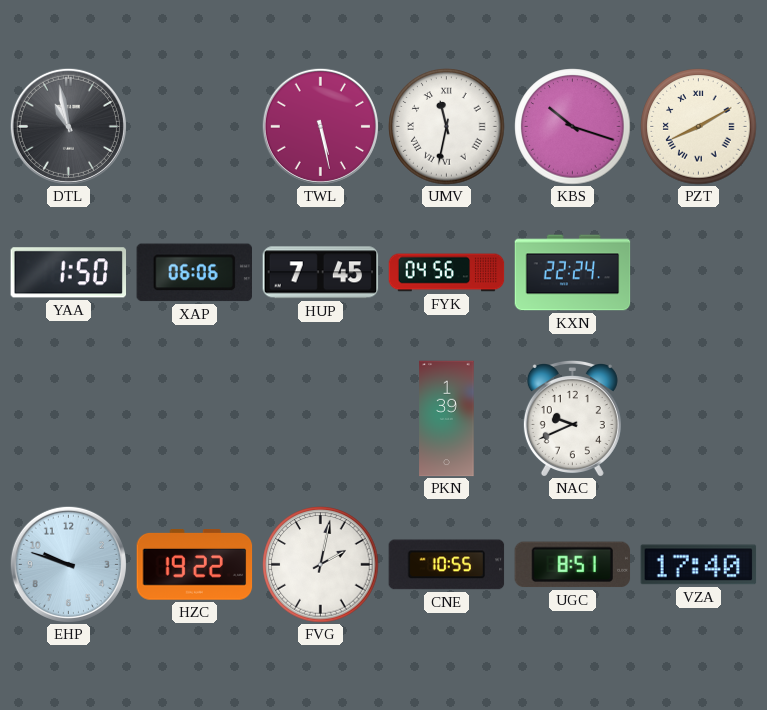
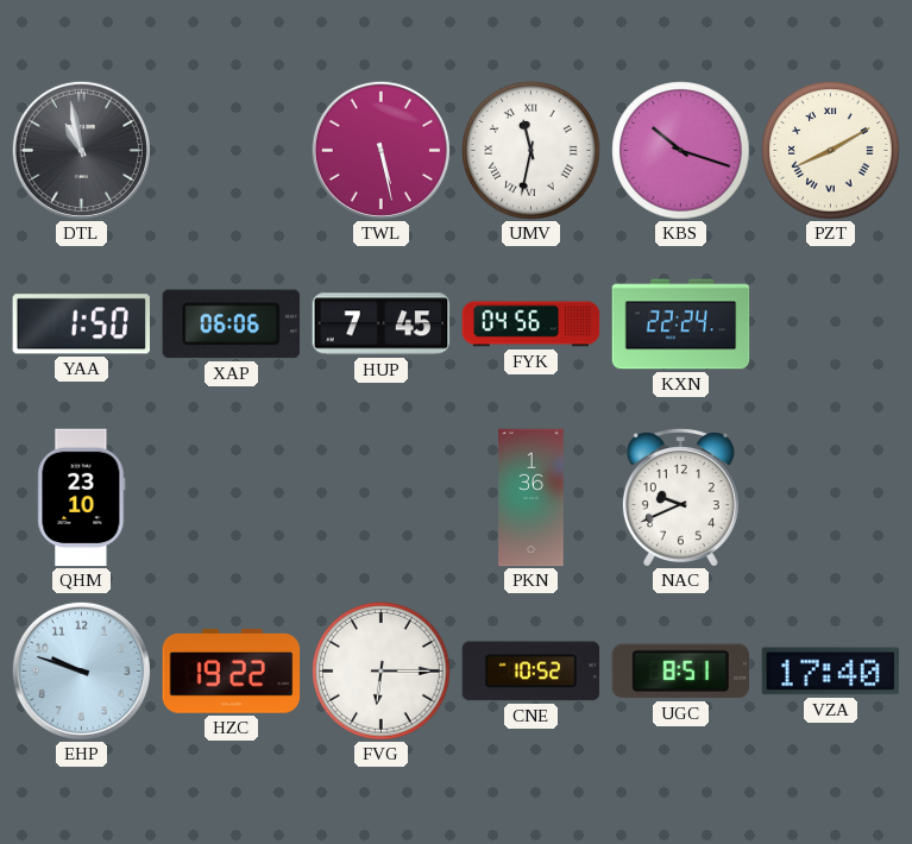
QHM: none -> 23:10 (82, 498)
PKN: 1:39 -> 1:36 (532, 498)
FVG: 2:02 -> 6:15 (382, 672)
CNE: 10:55 -> 10:52 (532, 672)
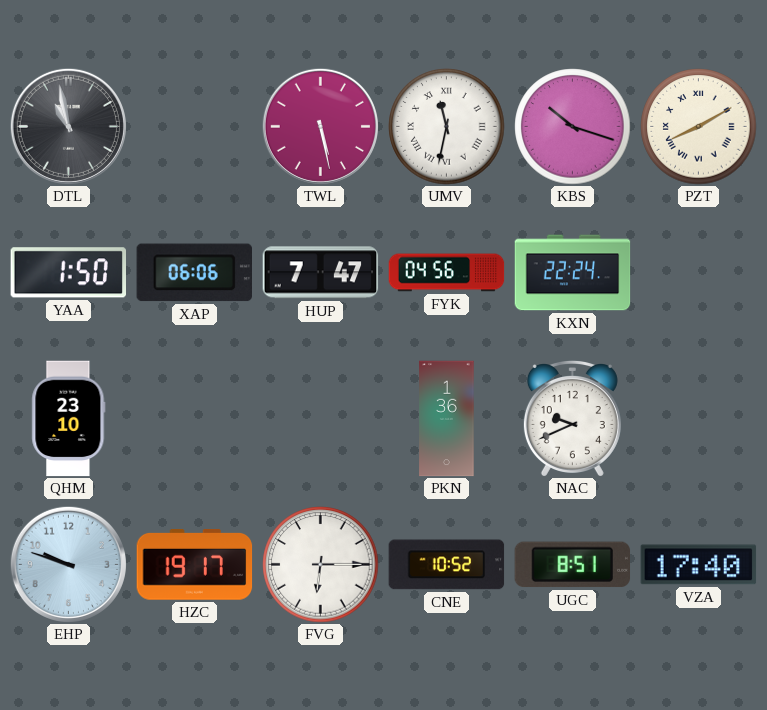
HUP: 7:45 -> 7:47 (321, 273)
HZC: 19:22 -> 19:17 (195, 565)
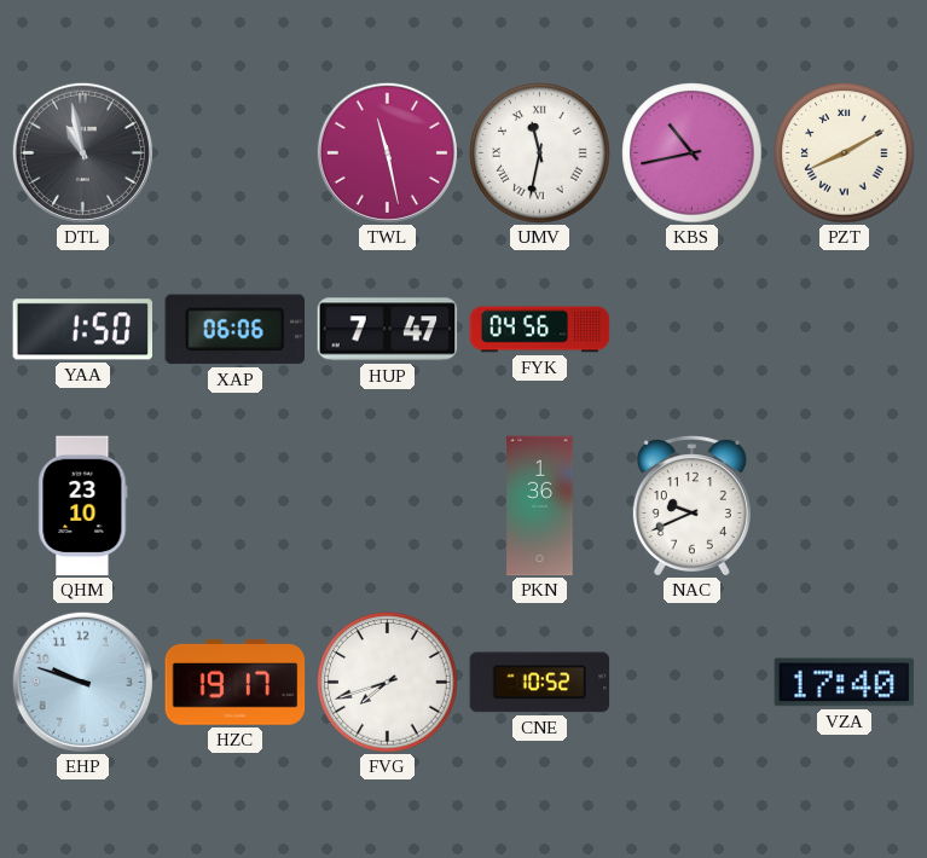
TWL: 5:28 -> 11:28 (387, 152)
KBS: 10:18 -> 10:43 (693, 153)
KXN: 22:24 -> none (573, 273)
FVG: 6:15 -> 7:42 (388, 683)
UGC: 8:51 -> none (573, 565)
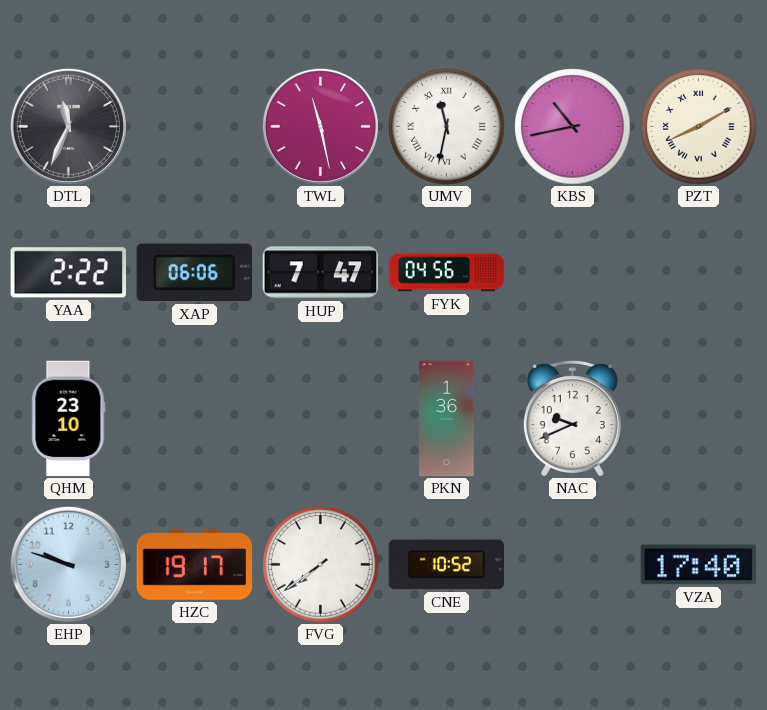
DTL: 10:58 -> 11:34 (68, 126)
YAA: 1:50 -> 2:22 (68, 273)
FVG: 7:42 -> 7:39 (321, 565)
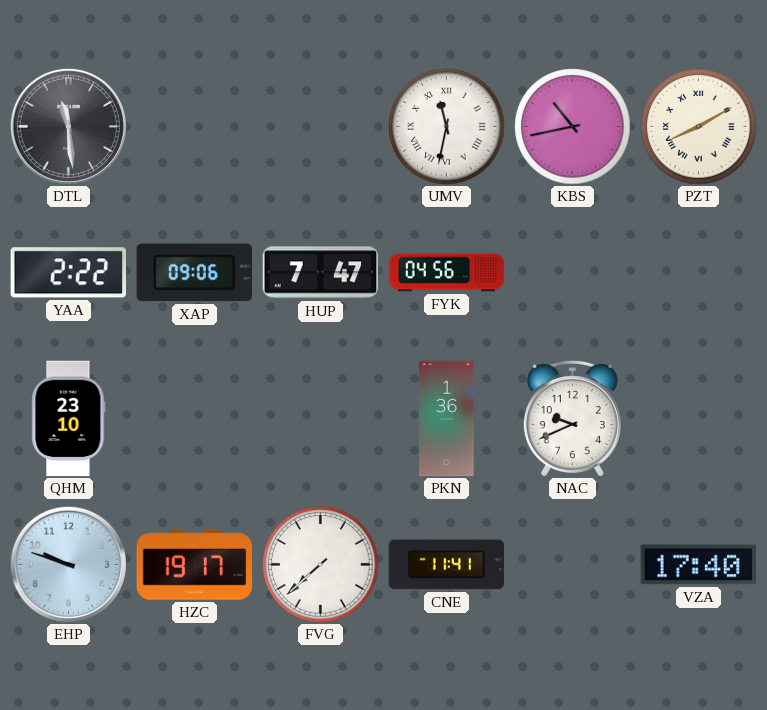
DTL: 11:34 -> 11:29 (68, 126)
TWL: 11:28 -> none (320, 126)
XAP: 06:06 -> 09:06 (194, 273)
FVG: 7:39 -> 7:38 (321, 565)
CNE: 10:52 -> 11:41 (447, 565)
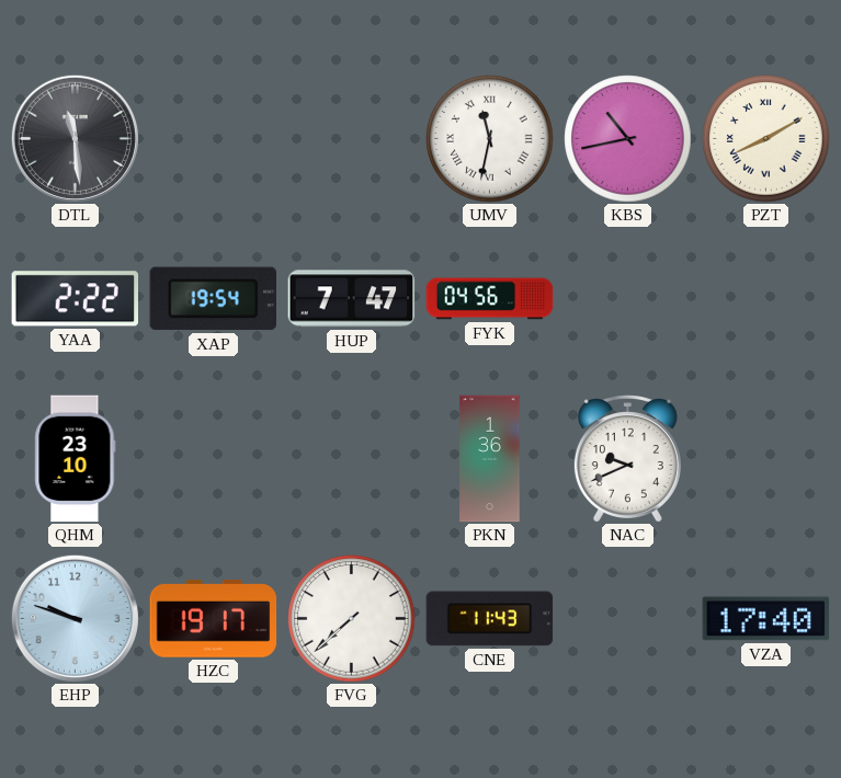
XAP: 09:06 -> 19:54 (213, 299)
CNE: 11:41 -> 11:43 (490, 619)
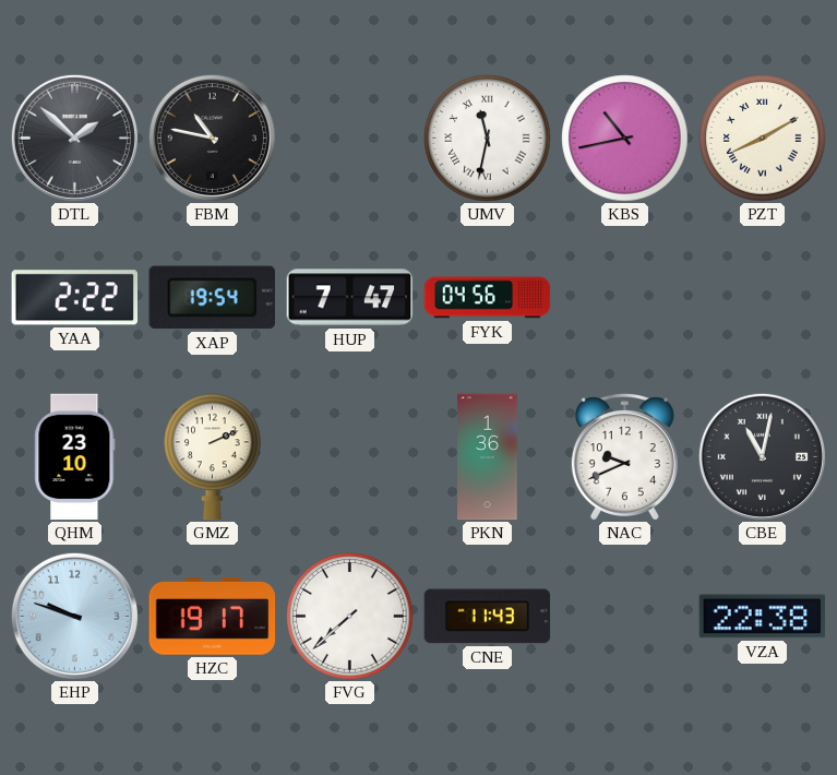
DTL: 11:29 -> 1:52 (74, 138)
FBM: none -> 10:47 (212, 138)
GMZ: none -> 2:11 (213, 457)
CBE: none -> 11:02 (762, 456)
VZA: 17:40 -> 22:38 (763, 617)
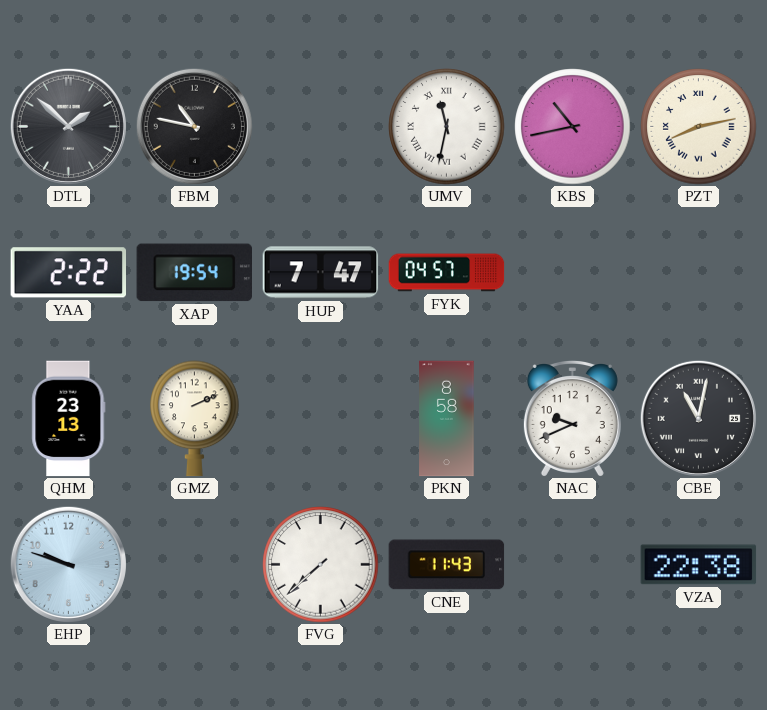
PZT: 8:10 -> 8:13 (699, 127)
FYK: 04:56 -> 04:57 (447, 273)
QHM: 23:10 -> 23:13 (69, 419)
PKN: 1:36 -> 8:58 (447, 419)
HZC: 19:17 -> none (213, 617)
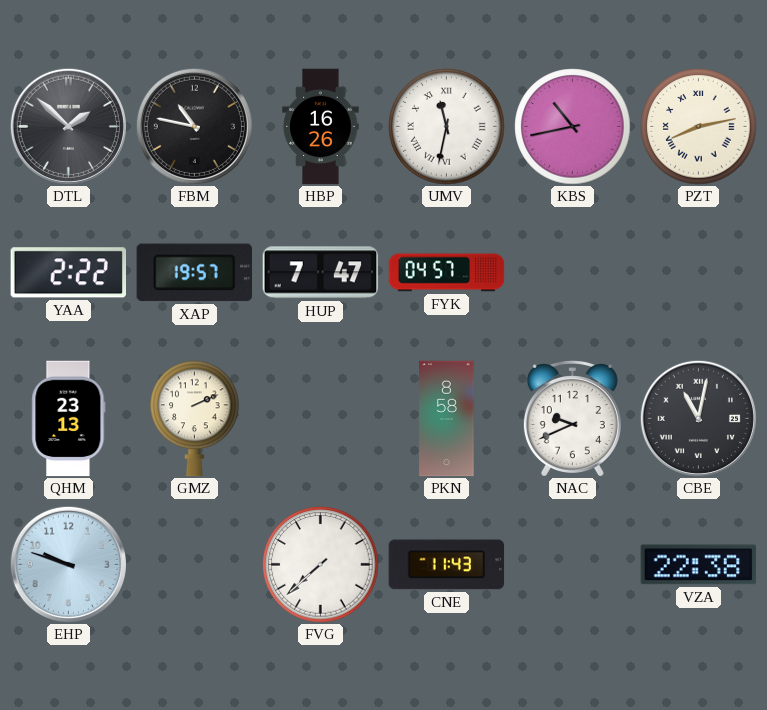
HBP: none -> 16:26 (321, 127)
XAP: 19:54 -> 19:57 (194, 273)
